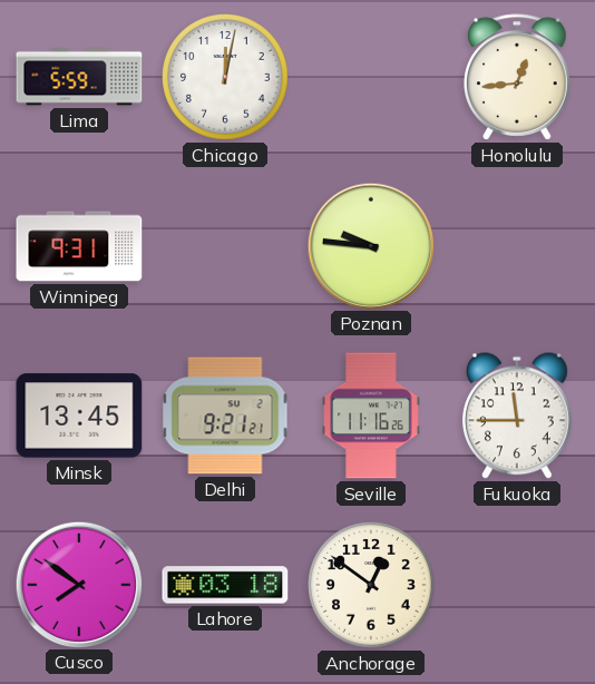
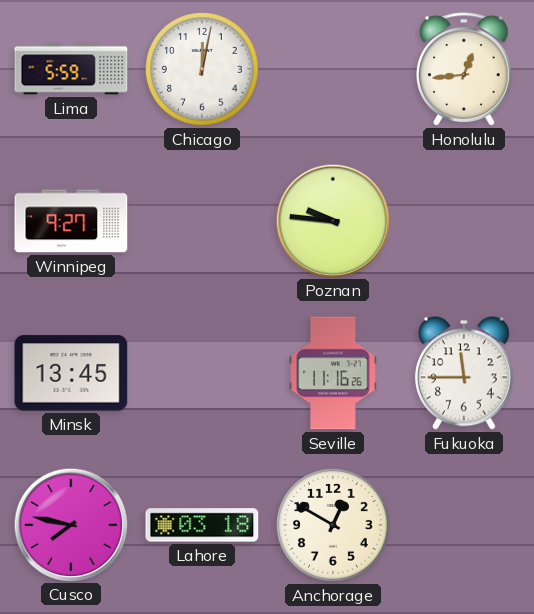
Winnipeg: 9:31 -> 9:27 (71, 221)
Delhi: 9:21 -> none (225, 416)
Cusco: 7:51 -> 7:47 (70, 524)
Anchorage: 12:51 -> 12:50 (334, 526)
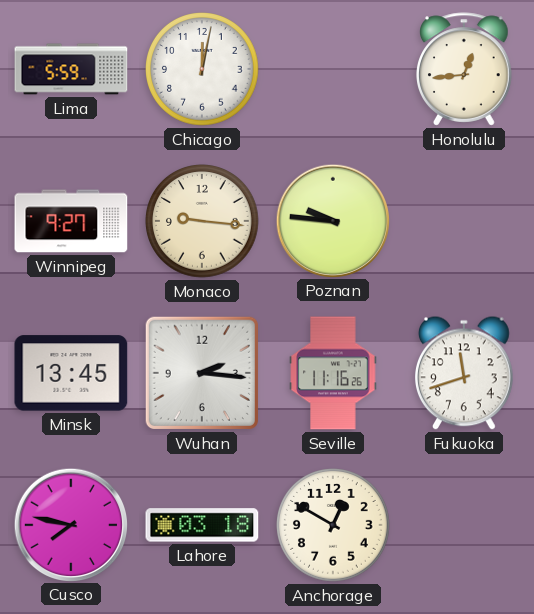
Monaco: none -> 9:16 (203, 222)
Wuhan: none -> 2:16 (202, 373)
Fukuoka: 11:45 -> 11:42 (465, 373)
